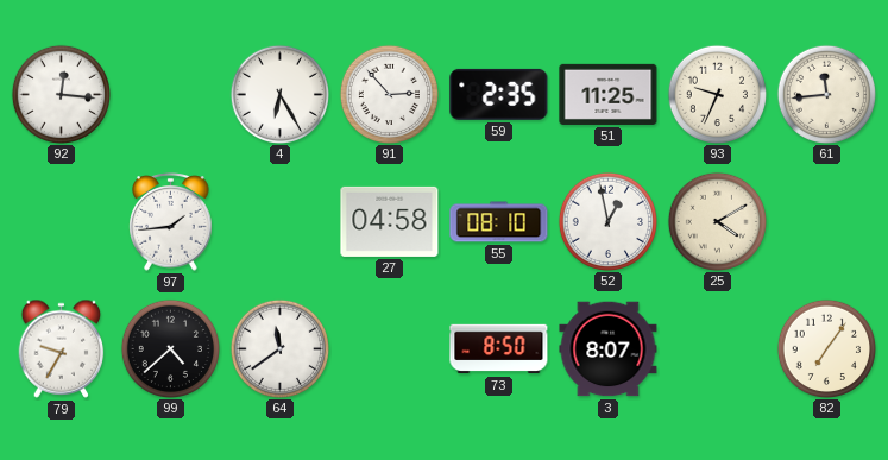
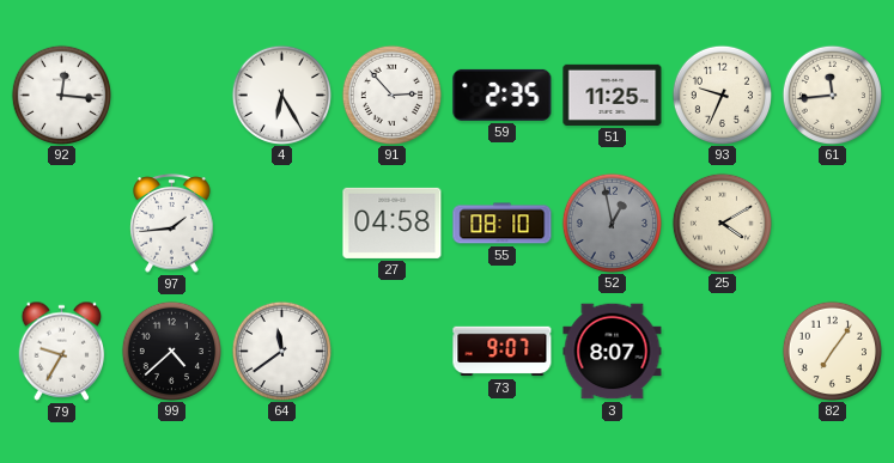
52 dial: white -> grey (612, 223)
73: 8:50 -> 9:07 (503, 352)
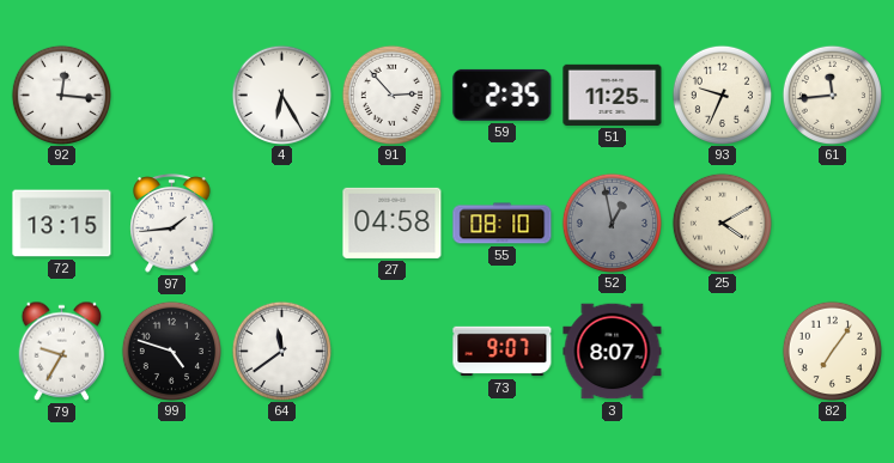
72: none -> 13:15 (62, 224)
99: 4:38 -> 4:48 (171, 351)
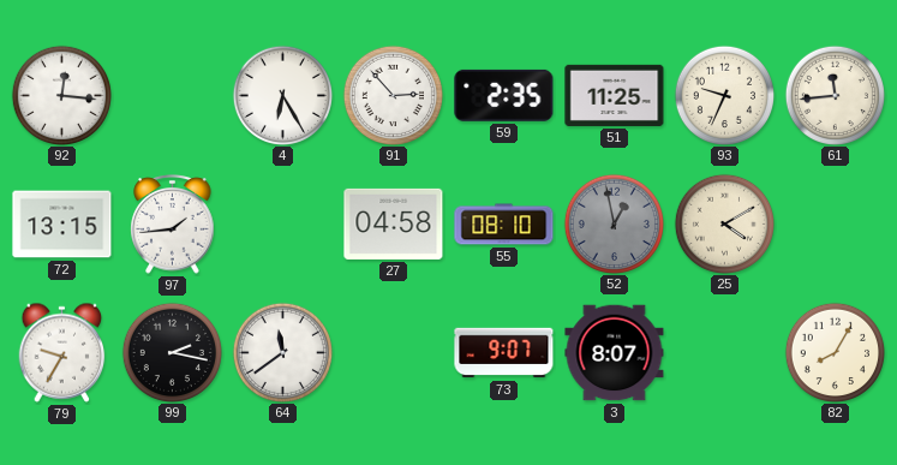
99: 4:48 -> 2:17 (172, 352)
82: 7:06 -> 8:05 (835, 352)
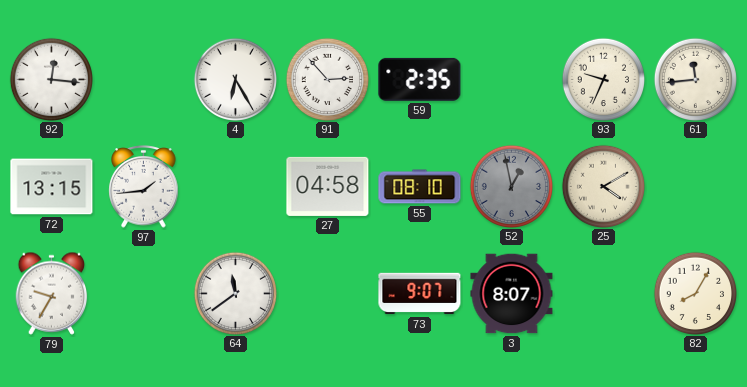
51: 11:25 -> none (615, 95)
99: 2:17 -> none (172, 352)
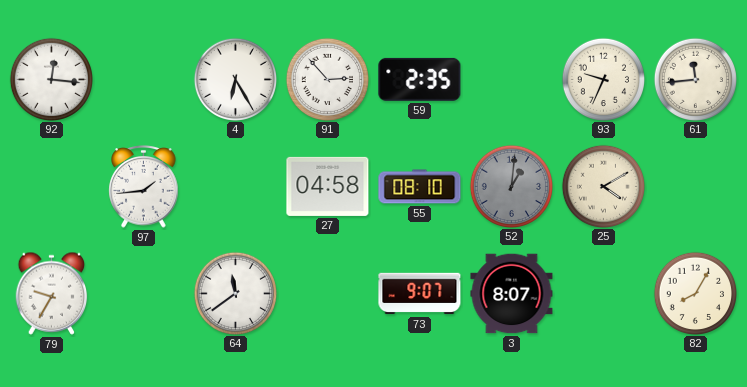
72: 13:15 -> none (52, 187)
52: 12:58 -> 1:01 (511, 186)
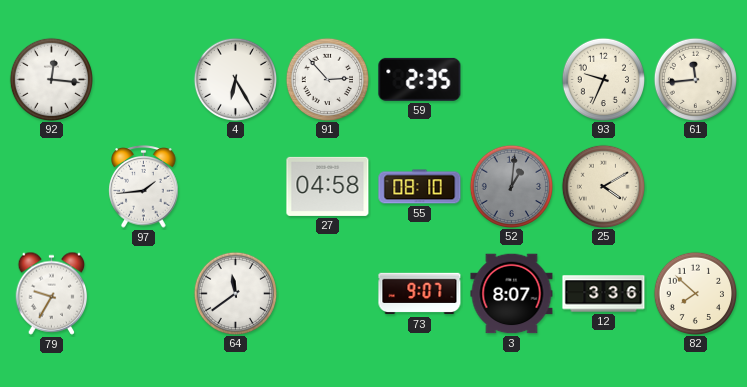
12: none -> 3:36 (604, 294)
82: 8:05 -> 7:52 (695, 293)
